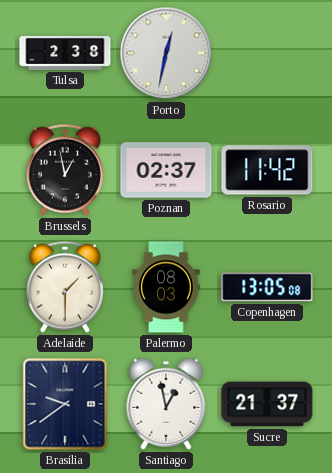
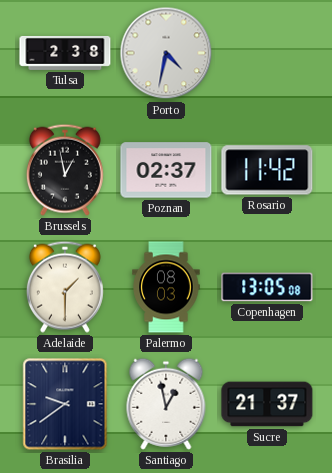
Porto: 12:32 -> 4:32 (166, 53)
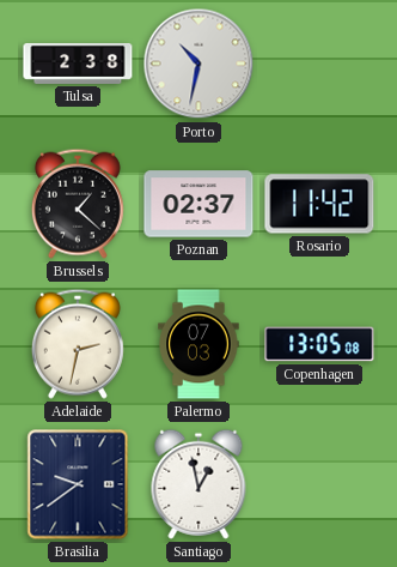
Porto: 4:32 -> 10:32 (198, 64)
Brussels: 12:58 -> 1:22 (78, 204)
Adelaide: 1:30 -> 2:32 (78, 344)
Palermo: 08:03 -> 07:03 (198, 344)
Sucre: 21:37 -> none (267, 404)
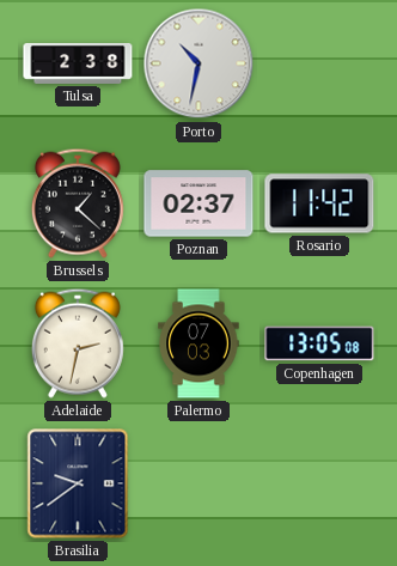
Santiago: 12:58 -> none (198, 484)
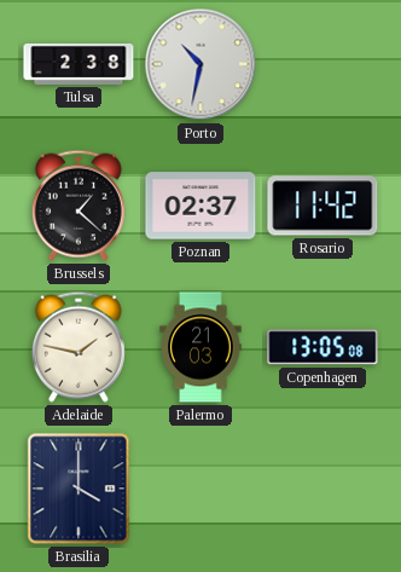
Adelaide: 2:32 -> 1:47 (79, 347)
Palermo: 07:03 -> 21:03 (200, 347)
Brasilia: 9:39 -> 4:00 (79, 489)
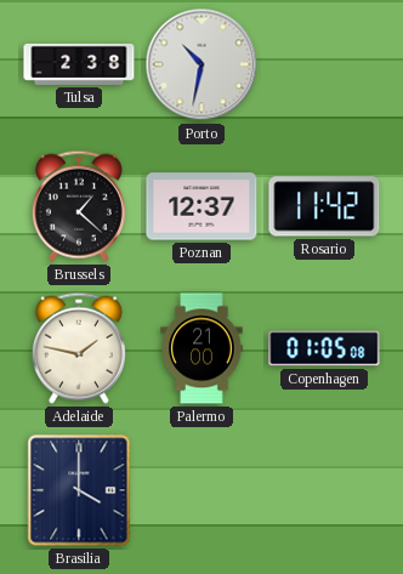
Poznan: 02:37 -> 12:37 (201, 206)
Palermo: 21:03 -> 21:00 (201, 348)
Copenhagen: 13:05 -> 01:05 (324, 348)
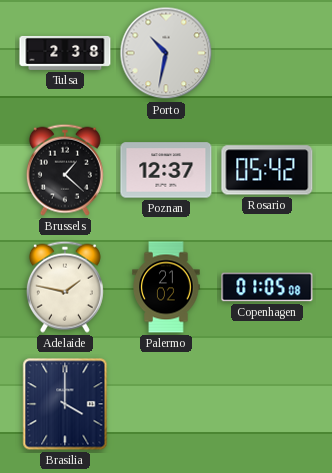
Rosario: 11:42 -> 05:42 (267, 170)
Palermo: 21:00 -> 21:02 (166, 287)
